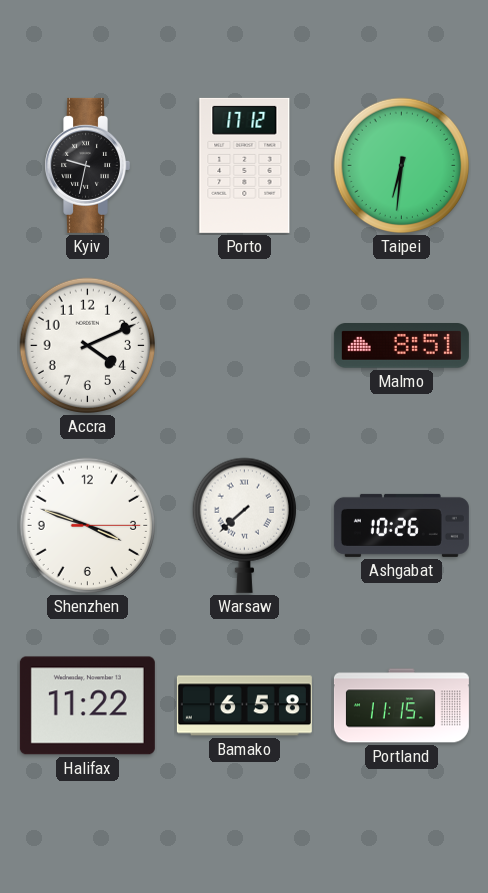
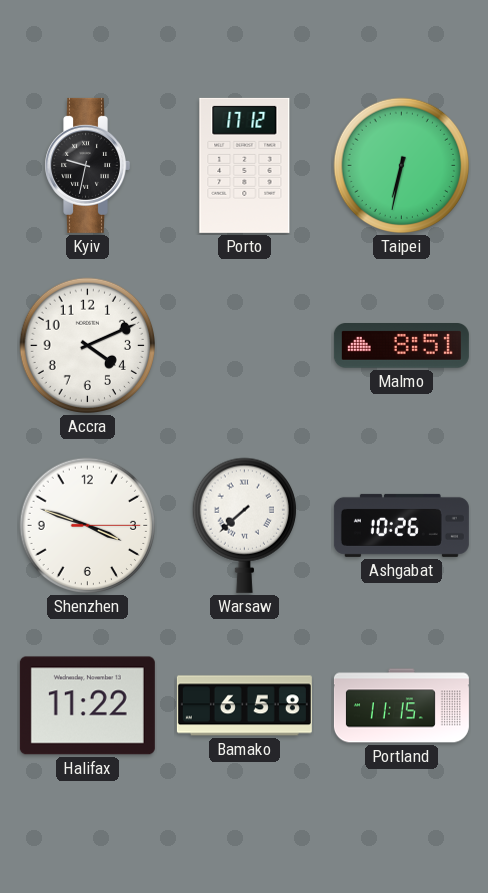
Taipei: 6:31 -> 6:32 (402, 166)
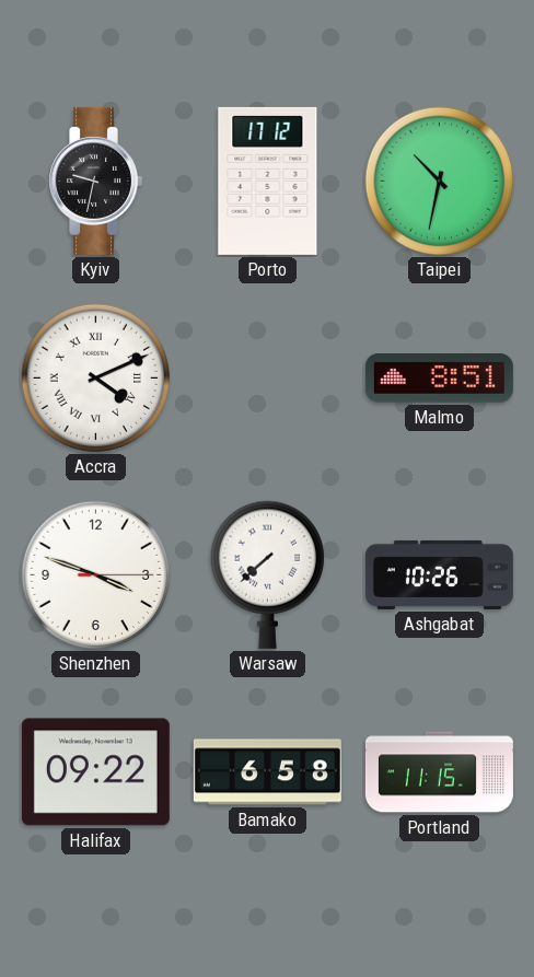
Taipei: 6:32 -> 10:32 (440, 182)
Accra numerals: Arabic -> Roman (96, 379)
Halifax: 11:22 -> 09:22 (95, 772)
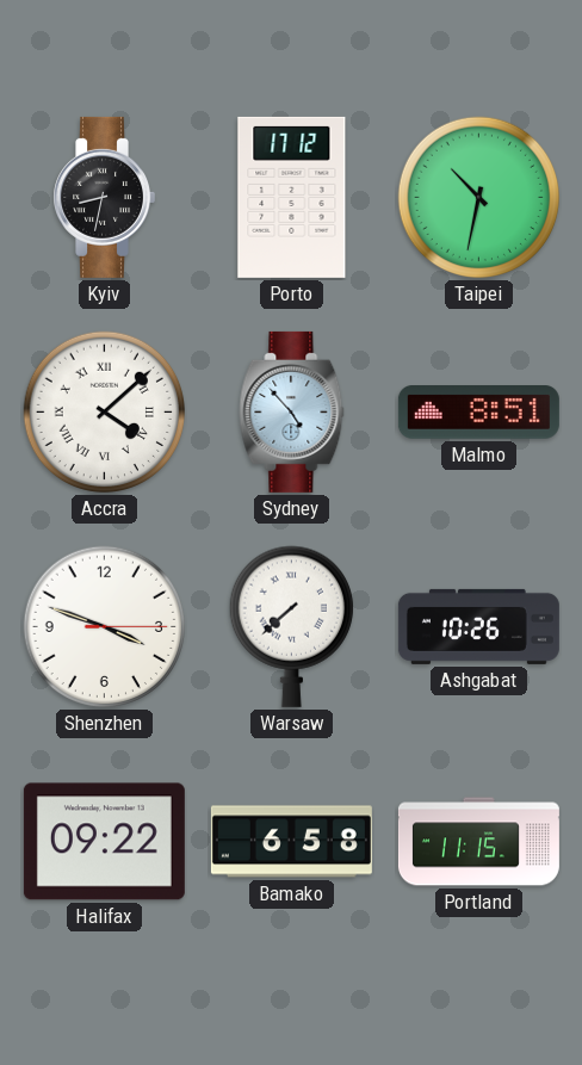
Kyiv: 9:32 -> 8:32 (104, 197)
Accra: 4:11 -> 4:08 (105, 413)
Sydney: none -> 4:53 (292, 411)
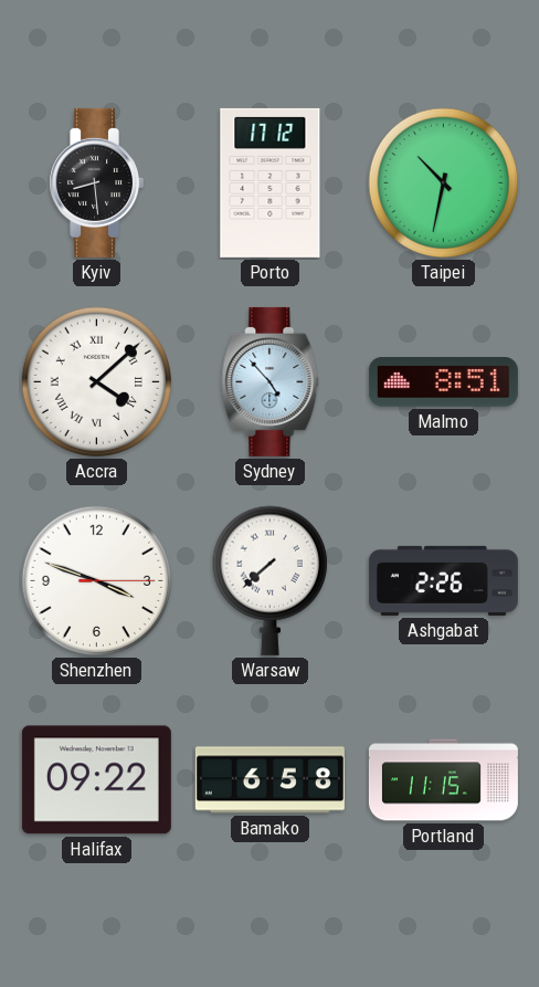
Kyiv: 8:32 -> 8:29 (96, 182)
Ashgabat: 10:26 -> 2:26 (443, 580)
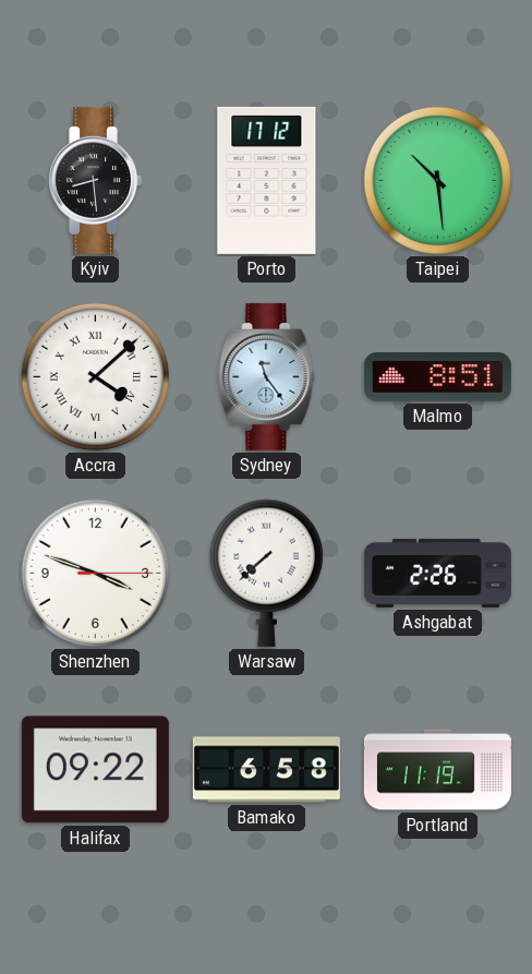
Taipei: 10:32 -> 10:29 (438, 181)
Sydney: 4:53 -> 11:24 (267, 376)
Portland: 11:15 -> 11:19 (437, 770)
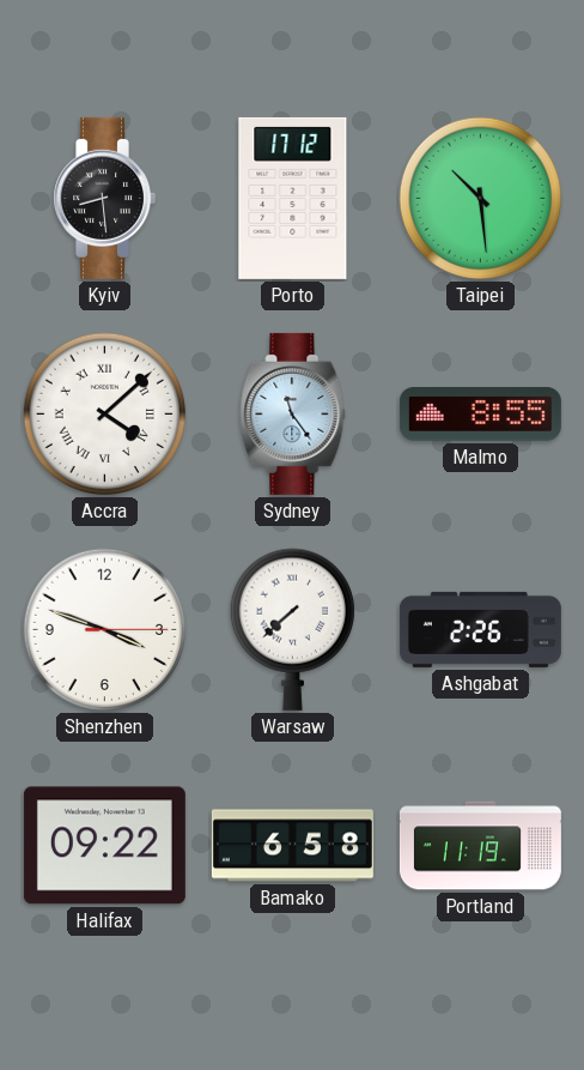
Malmo: 8:51 -> 8:55 (480, 415)
